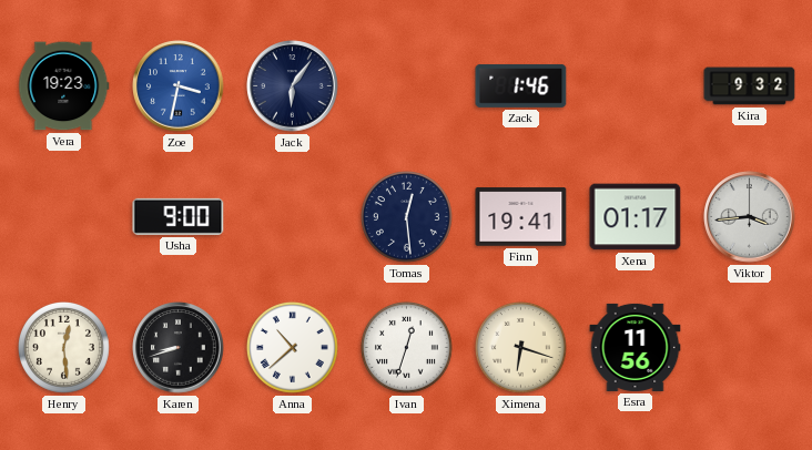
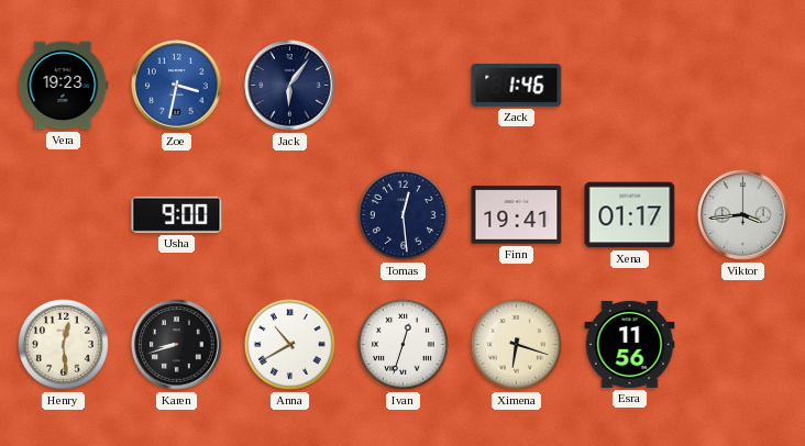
Kira: 9:32 -> none (750, 86)
Anna: 10:38 -> 10:40 (289, 344)
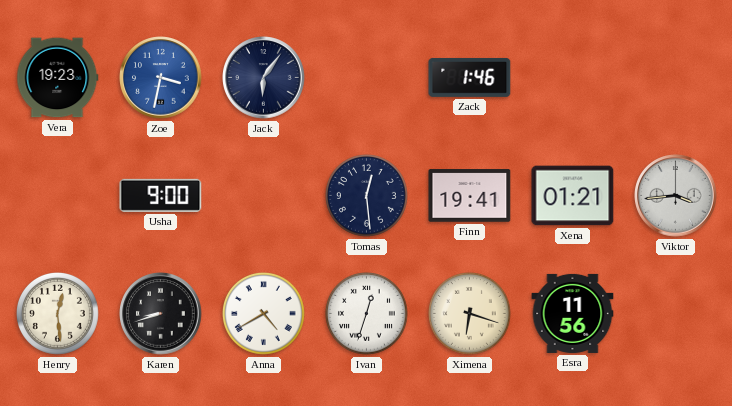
Xena: 01:17 -> 01:21 (573, 196)
Anna: 10:40 -> 4:40 (263, 313)
